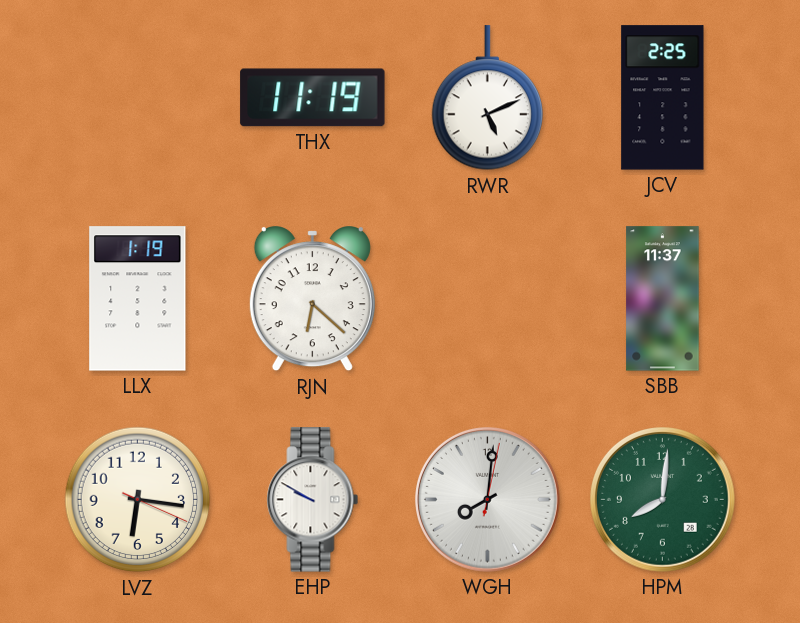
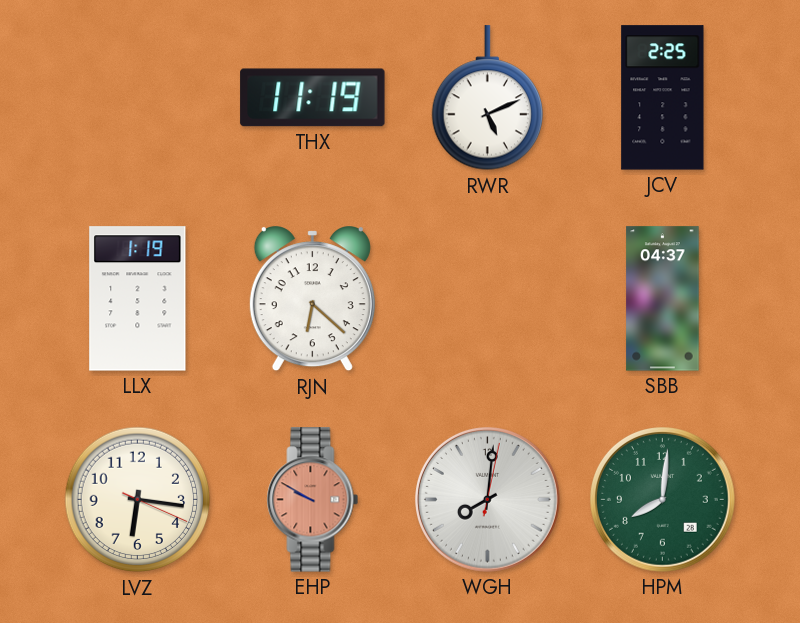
SBB: 11:37 -> 04:37 (663, 299)
EHP dial: white -> salmon (313, 500)
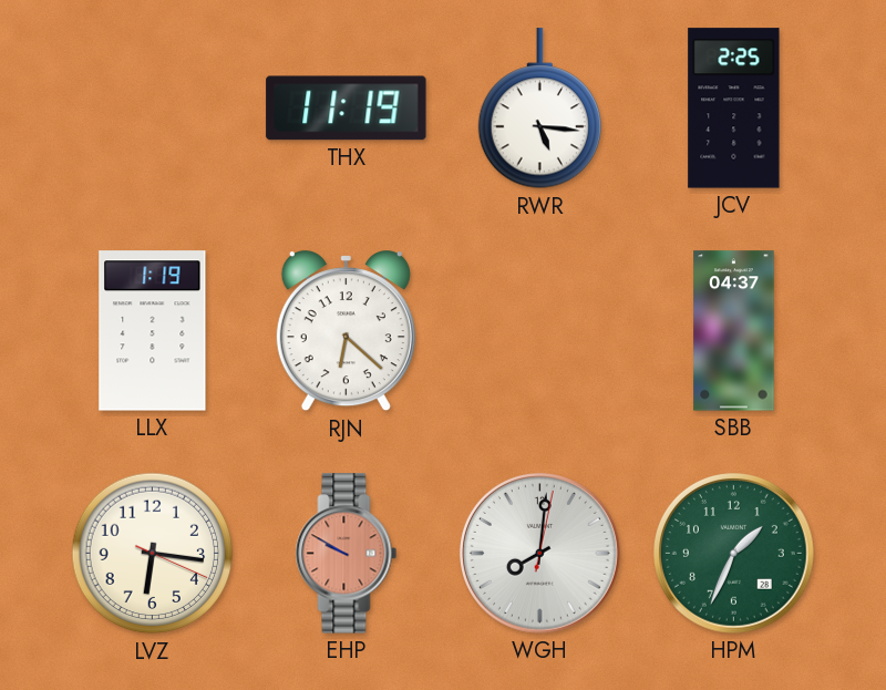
RWR: 5:11 -> 5:16 (539, 109)
HPM: 8:01 -> 1:34 (734, 554)
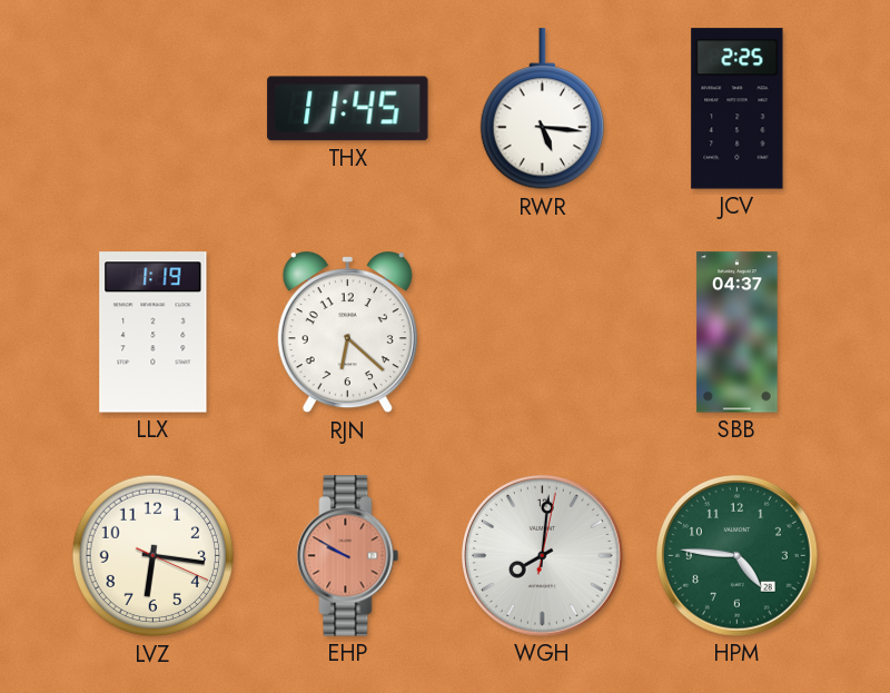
THX: 11:19 -> 11:45 (348, 109)
HPM: 1:34 -> 4:46 (738, 556)
